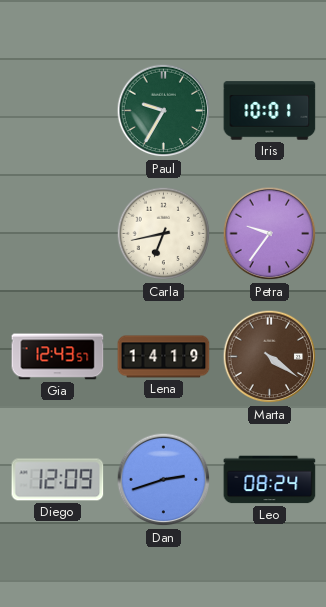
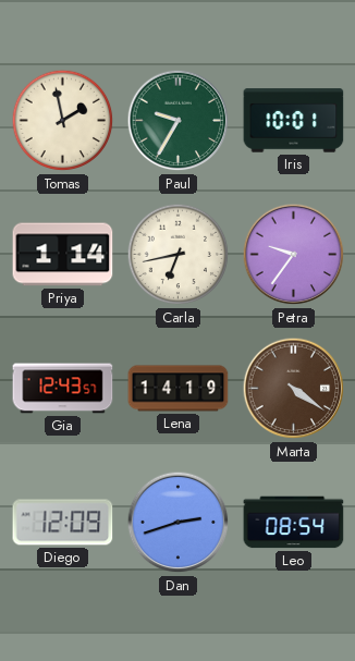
Tomas: none -> 1:58 (63, 121)
Priya: none -> 1:14 (63, 255)
Leo: 08:24 -> 08:54 (294, 523)
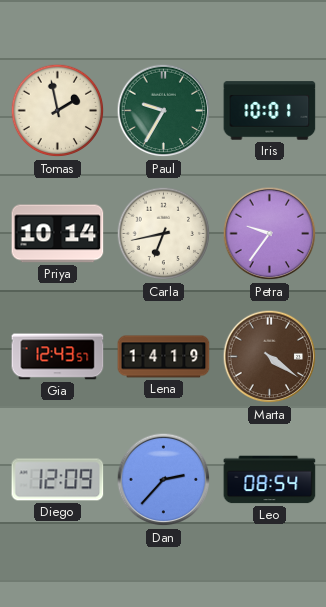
Priya: 1:14 -> 10:14 (58, 234)
Dan: 2:42 -> 2:37 (164, 480)
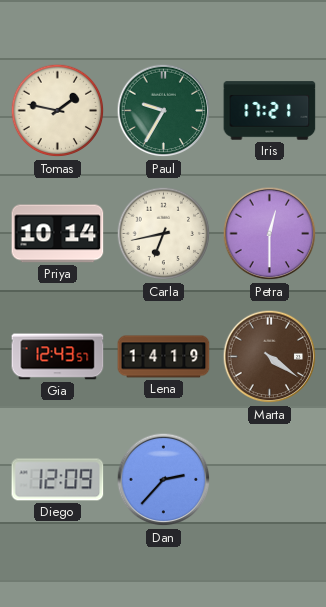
Tomas: 1:58 -> 1:47 (58, 111)
Iris: 10:01 -> 17:21 (270, 111)
Petra: 9:36 -> 12:30 (270, 234)
Leo: 08:54 -> none (270, 480)
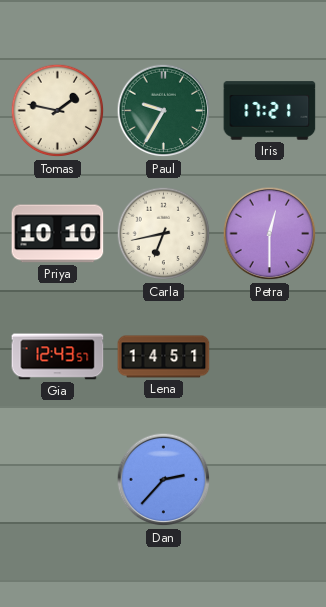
Priya: 10:14 -> 10:10 (58, 234)
Lena: 14:19 -> 14:51 (164, 357)
Marta: 4:21 -> none (270, 357)
Diego: 12:09 -> none (58, 480)
